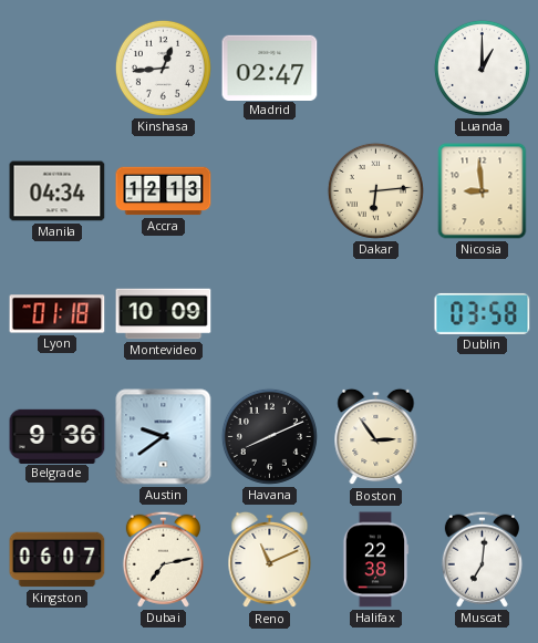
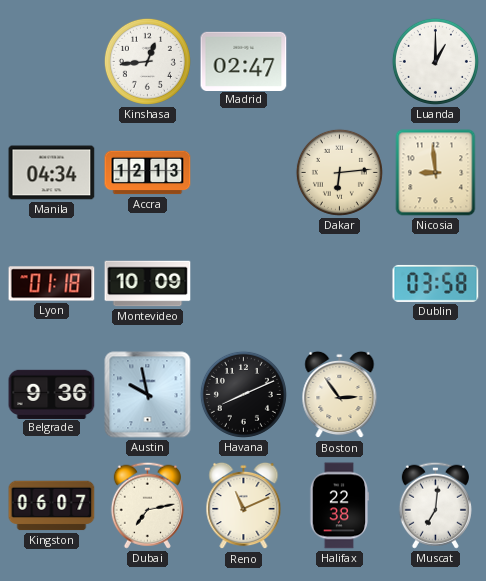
Austin: 9:39 -> 9:58 (148, 395)
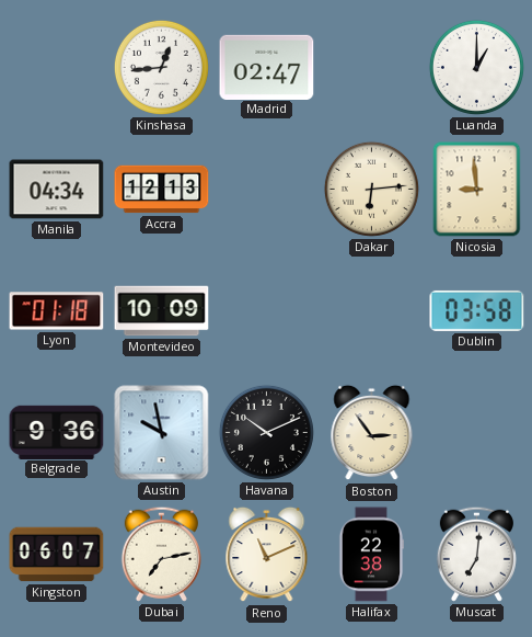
Havana: 8:11 -> 10:11 (266, 432)
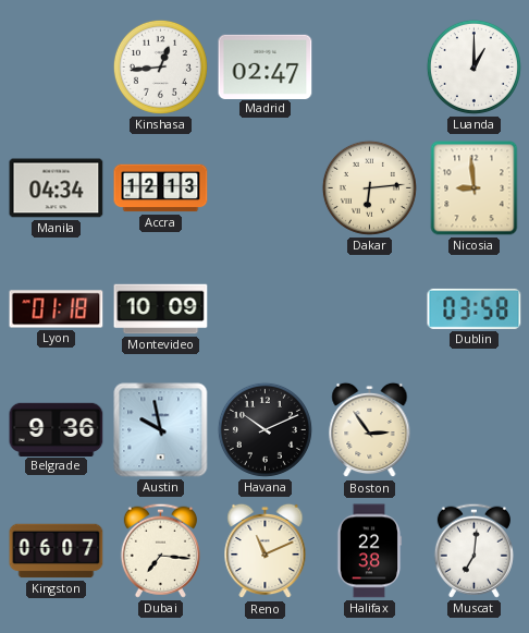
Dubai: 7:13 -> 7:16 (160, 550)
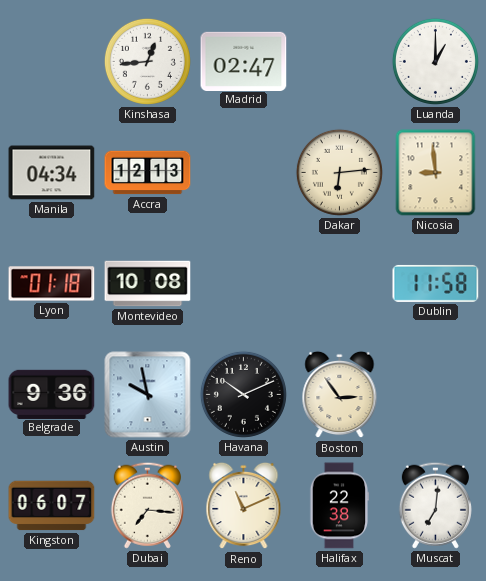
Montevideo: 10:09 -> 10:08 (148, 284)
Dublin: 03:58 -> 11:58 (436, 283)
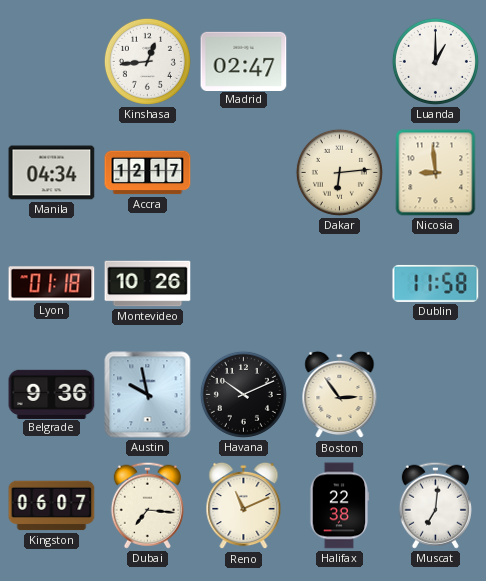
Accra: 12:13 -> 12:17 (148, 173)
Montevideo: 10:08 -> 10:26 (148, 284)
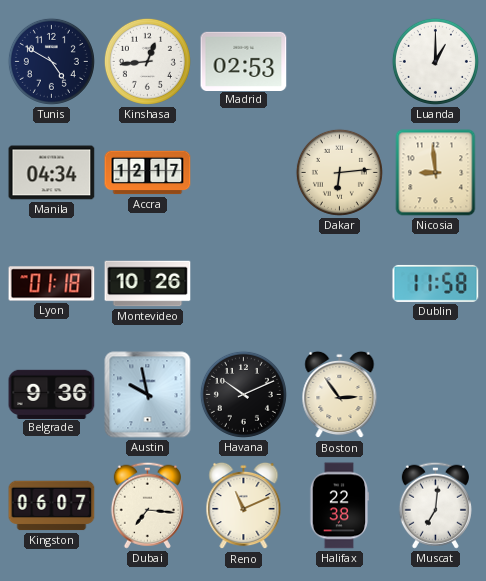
Tunis: none -> 4:50 (51, 61)
Madrid: 02:47 -> 02:53 (244, 61)
